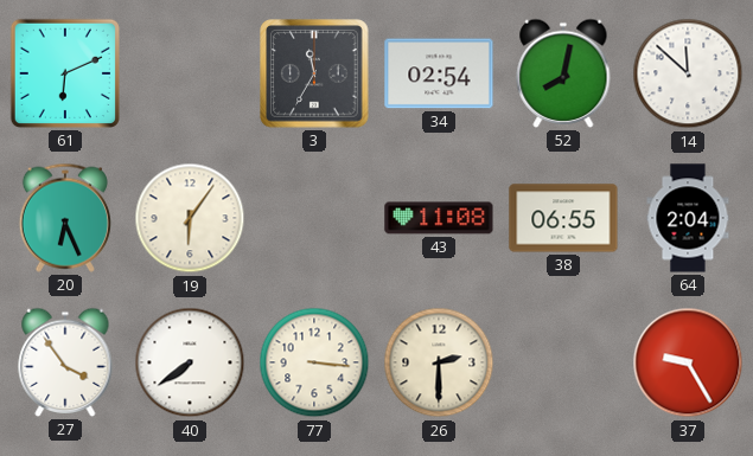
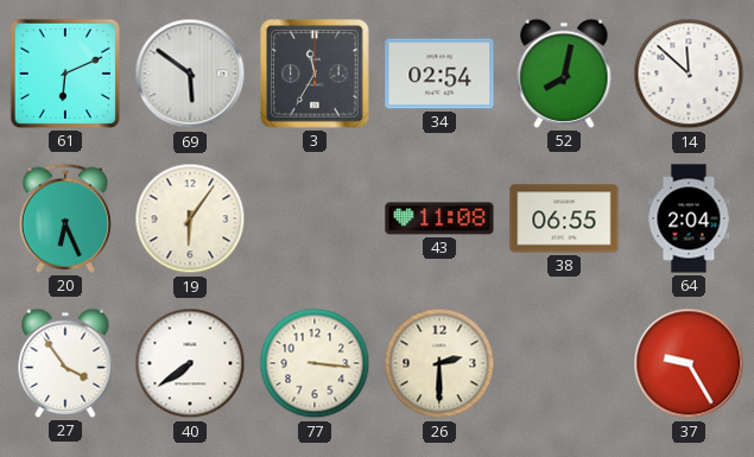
69: none -> 5:51 (190, 74)
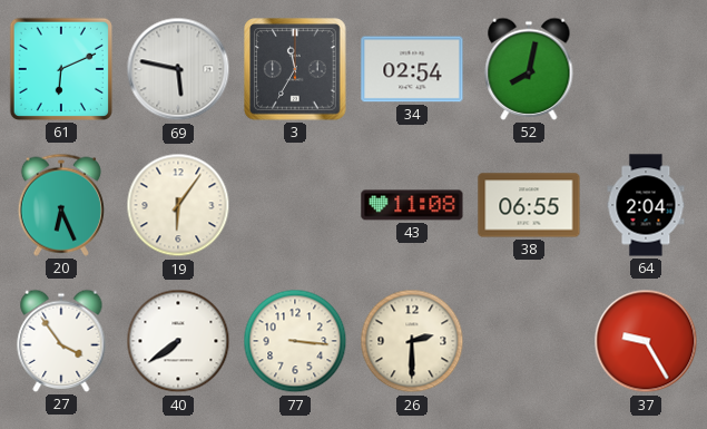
69: 5:51 -> 5:47 (178, 69)
14: 11:52 -> none (689, 74)
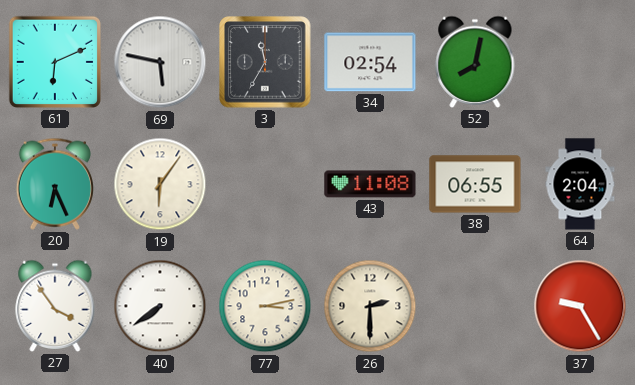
77: 3:16 -> 3:13 (265, 306)
